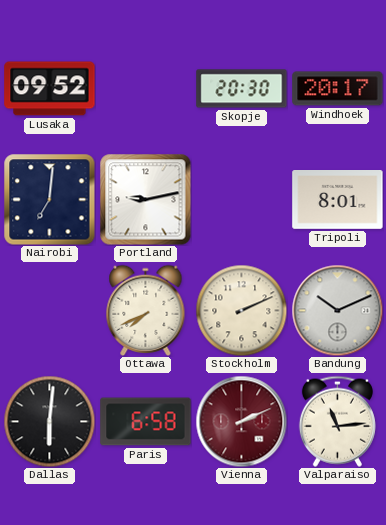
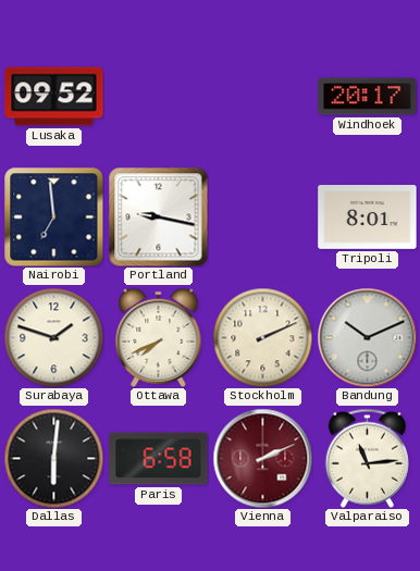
Skopje: 20:30 -> none (242, 89)
Nairobi: 7:01 -> 6:59 (53, 216)
Portland: 9:13 -> 9:17 (158, 216)
Surabaya: none -> 1:48 (53, 337)
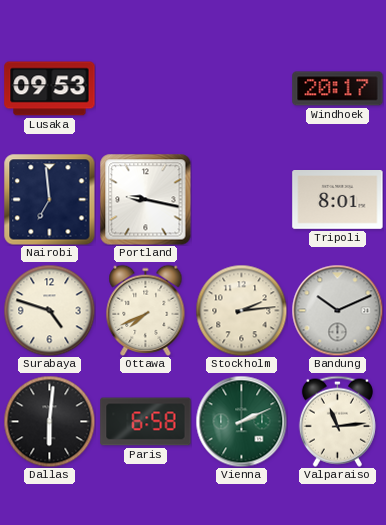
Lusaka: 09:52 -> 09:53 (50, 89)
Surabaya: 1:48 -> 4:48 (49, 310)
Stockholm: 2:11 -> 2:14 (241, 310)
Vienna dial: burgundy -> green (241, 421)
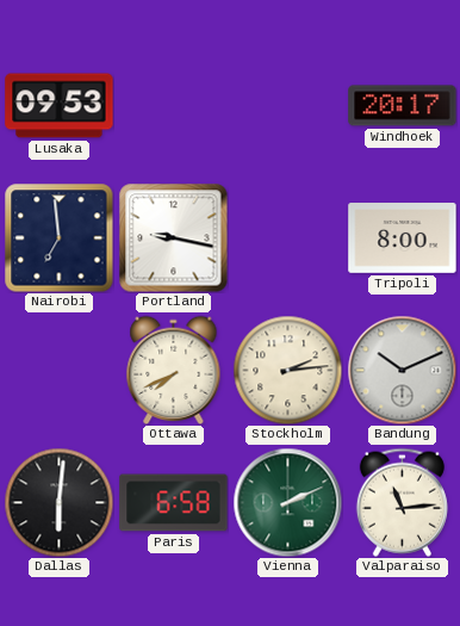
Tripoli: 8:01 -> 8:00 (403, 238)
Surabaya: 4:48 -> none (49, 310)
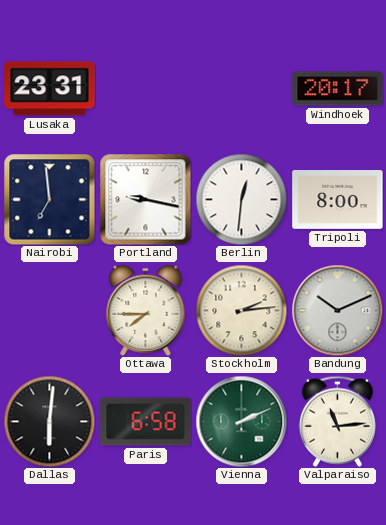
Lusaka: 09:53 -> 23:31 (50, 89)
Berlin: none -> 12:31 (241, 199)
Ottawa: 7:41 -> 7:45 (146, 310)
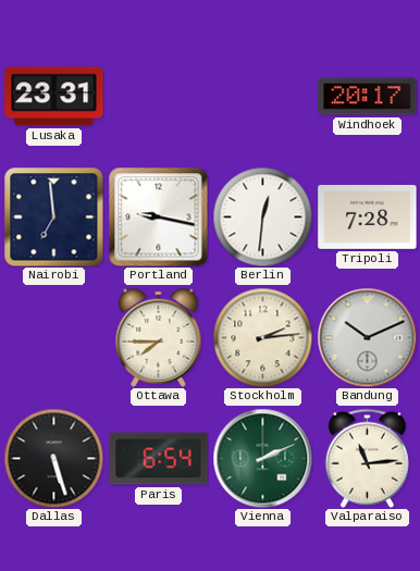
Tripoli: 8:00 -> 7:28 (368, 218)
Dallas: 6:01 -> 5:27 (53, 458)
Paris: 6:58 -> 6:54 (159, 459)
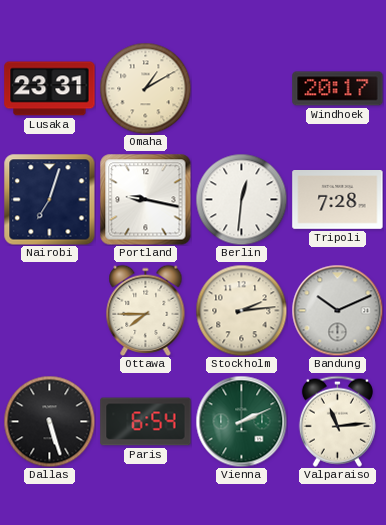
Omaha: none -> 1:10 (145, 88)
Nairobi: 6:59 -> 7:03 (49, 199)
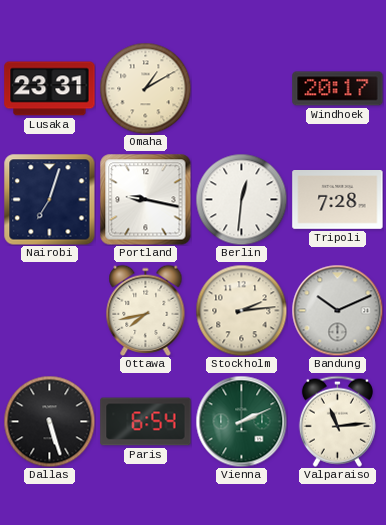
Ottawa: 7:45 -> 7:43 (146, 310)
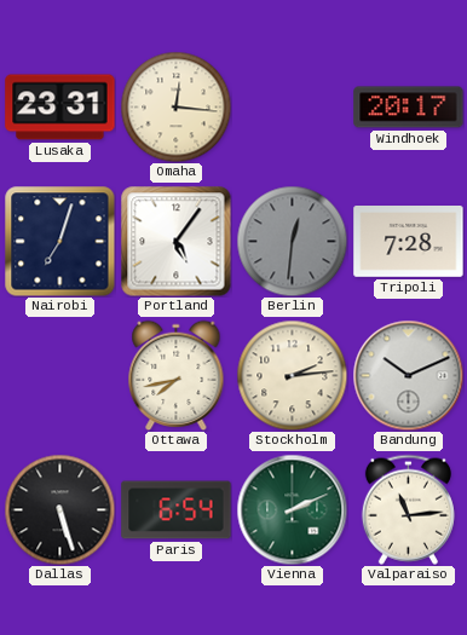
Omaha: 1:10 -> 12:16 (175, 106)
Portland: 9:17 -> 5:06 (175, 241)
Berlin dial: white -> grey (292, 241)
